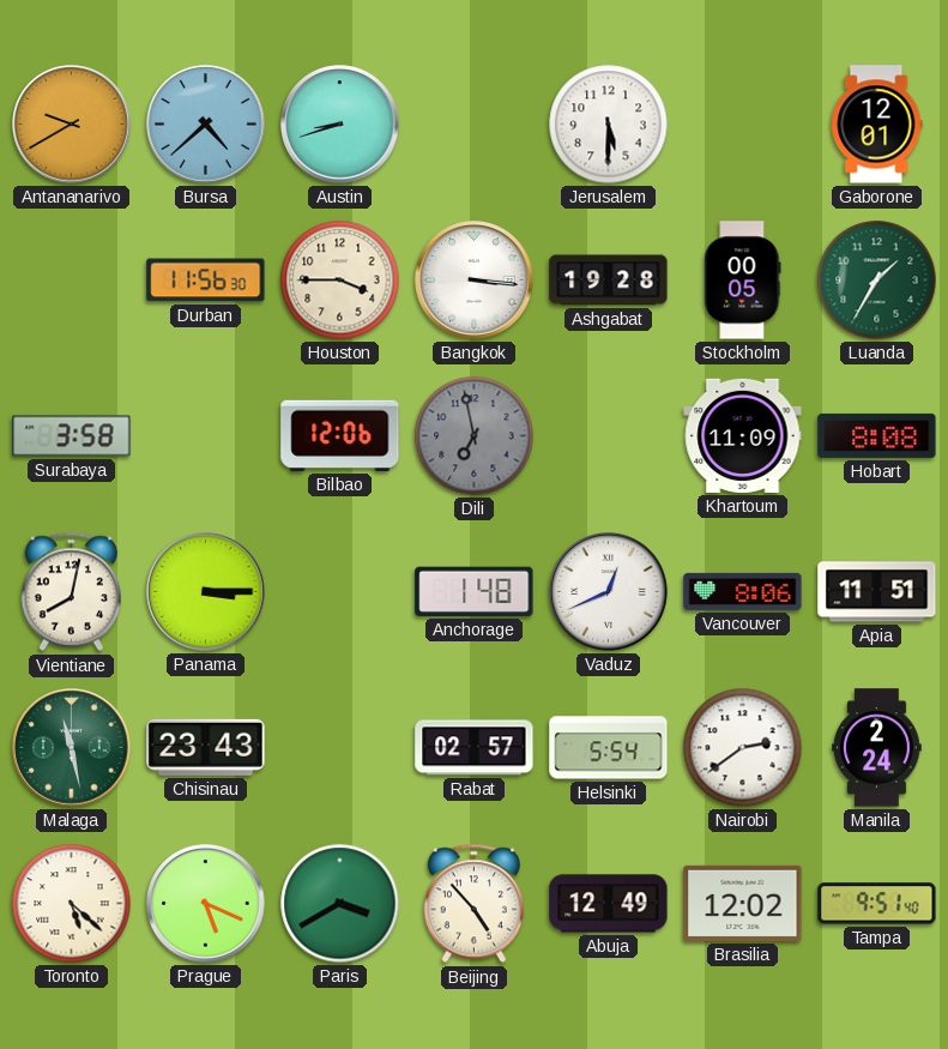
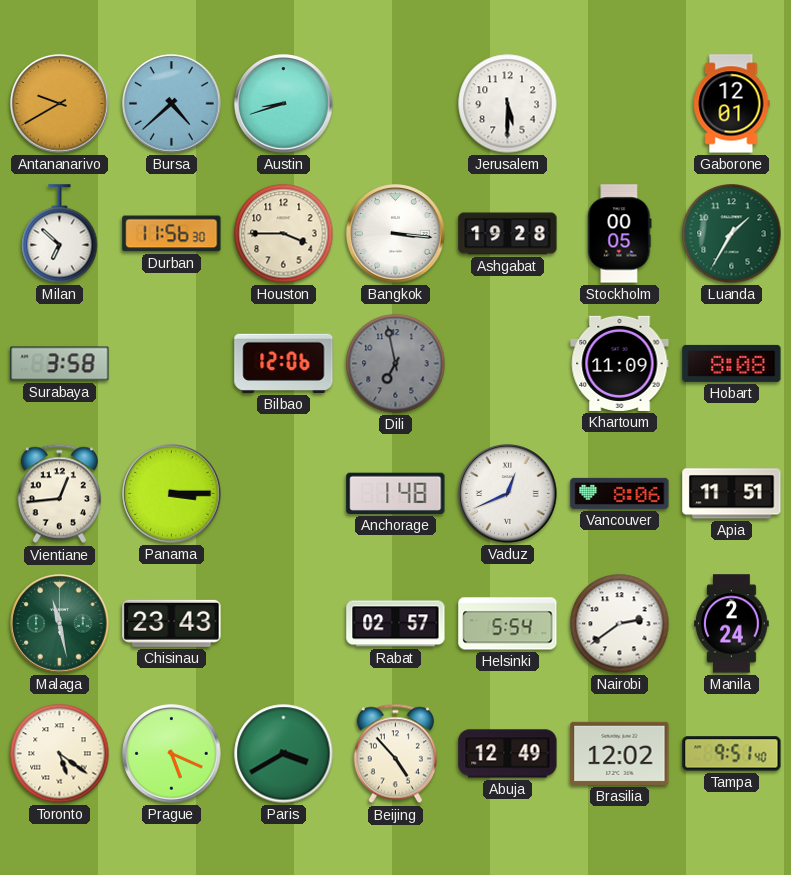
Milan: none -> 6:52 (60, 234)
Vientiane: 8:02 -> 12:44 (59, 494)
Toronto: 5:22 -> 5:21 (60, 754)
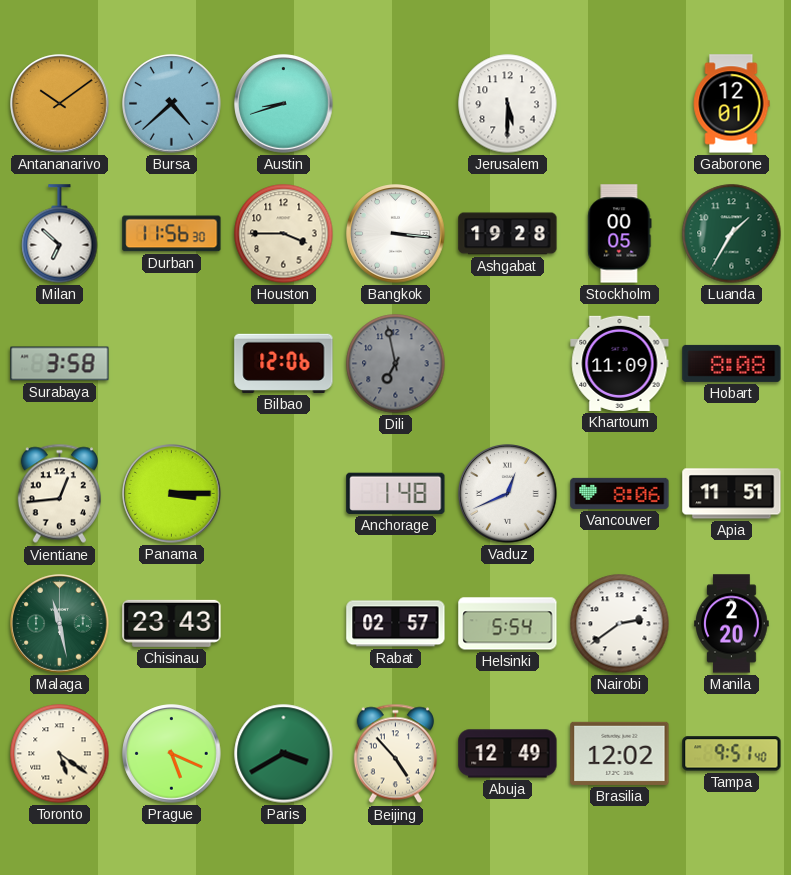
Antananarivo: 9:40 -> 10:09 (60, 104)
Manila: 2:24 -> 2:20 (732, 624)
